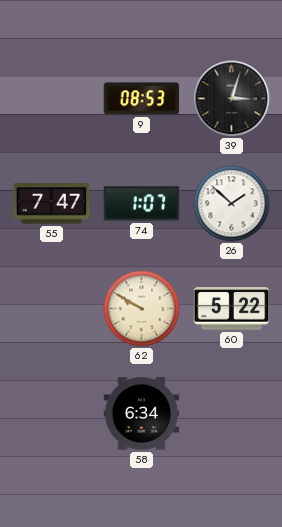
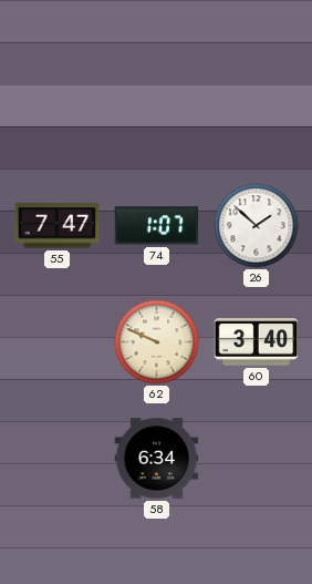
9: 08:53 -> none (142, 99)
39: 3:03 -> none (232, 99)
62: 9:50 -> 9:49 (157, 342)
60: 5:22 -> 3:40 (257, 342)
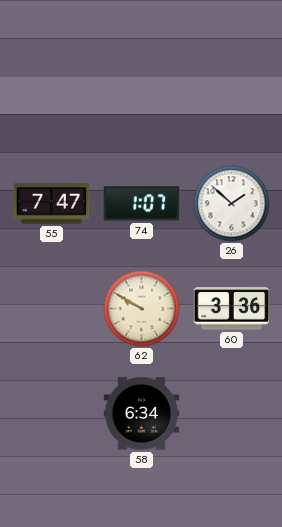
62: 9:49 -> 9:50 (142, 309)
60: 3:40 -> 3:36 (232, 309)
